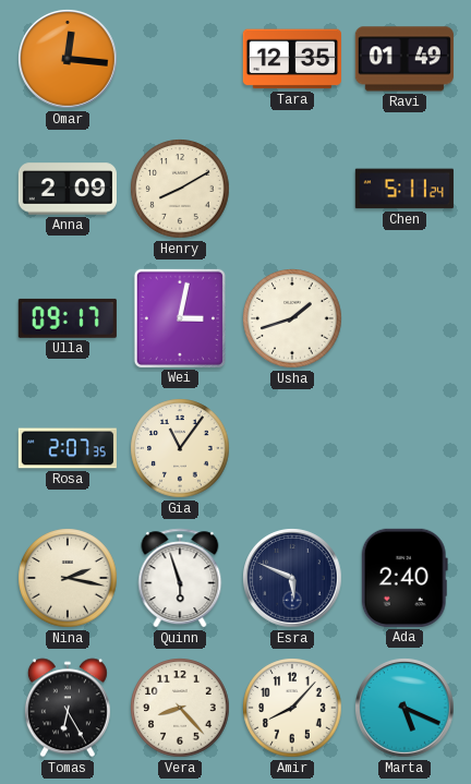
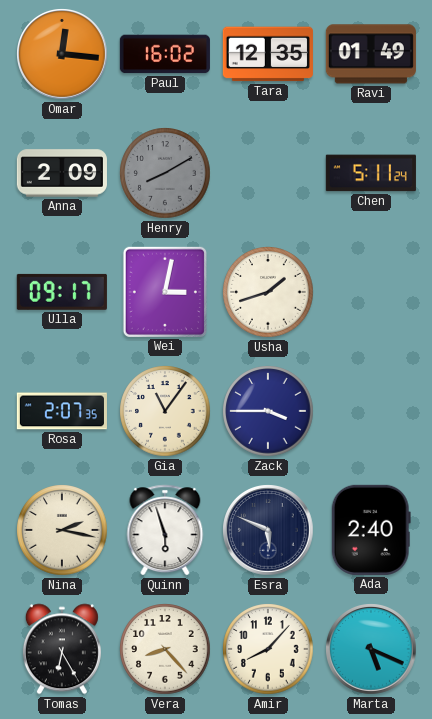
Paul: none -> 16:02 (165, 54)
Henry dial: cream -> grey (165, 173)
Zack: none -> 3:45 (268, 411)
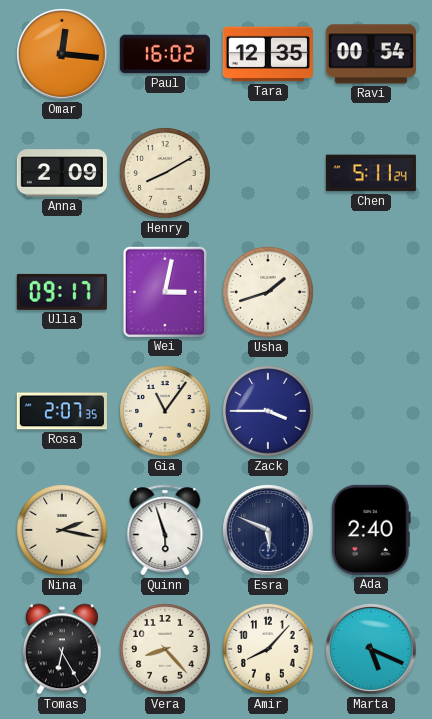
Ravi: 01:49 -> 00:54 (371, 54)
Henry dial: grey -> cream (165, 173)
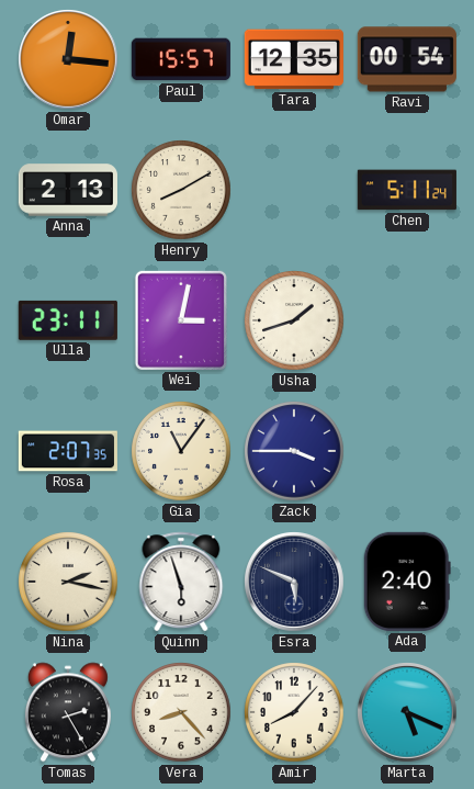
Paul: 16:02 -> 15:57 (181, 59)
Anna: 2:09 -> 2:13 (68, 190)
Ulla: 09:17 -> 23:11 (68, 320)
Tomas: 6:25 -> 2:25 (68, 712)
